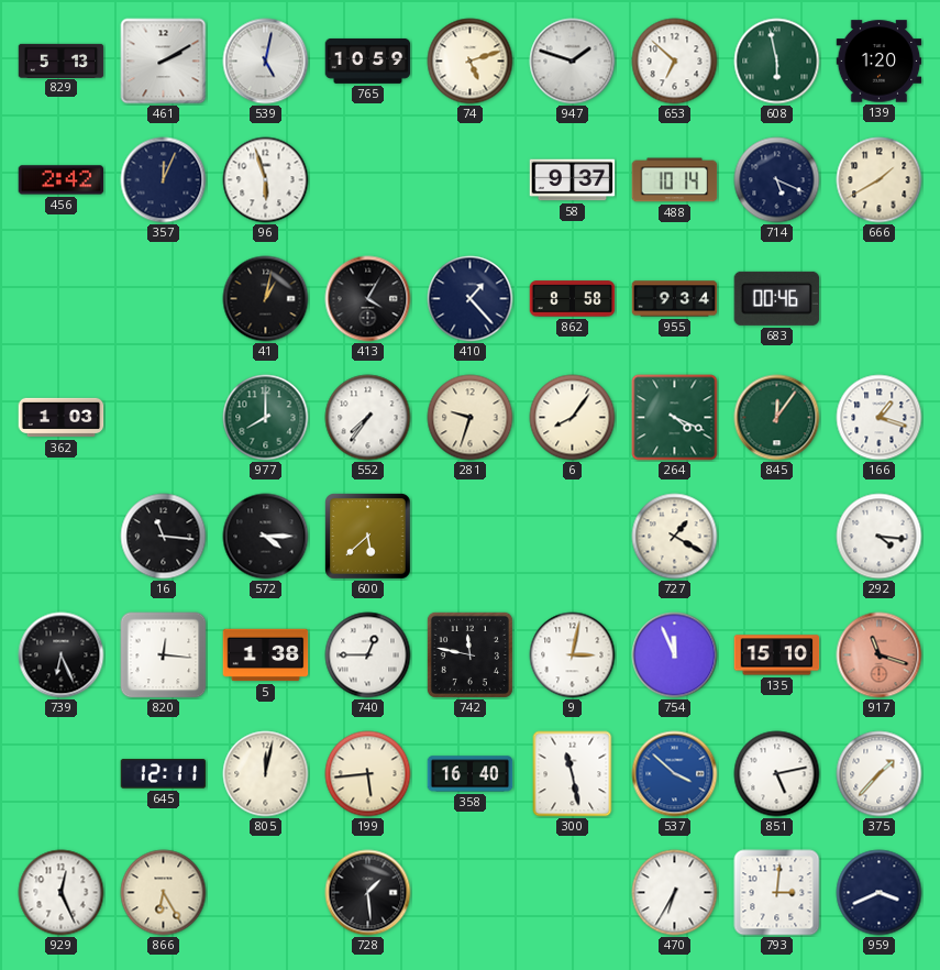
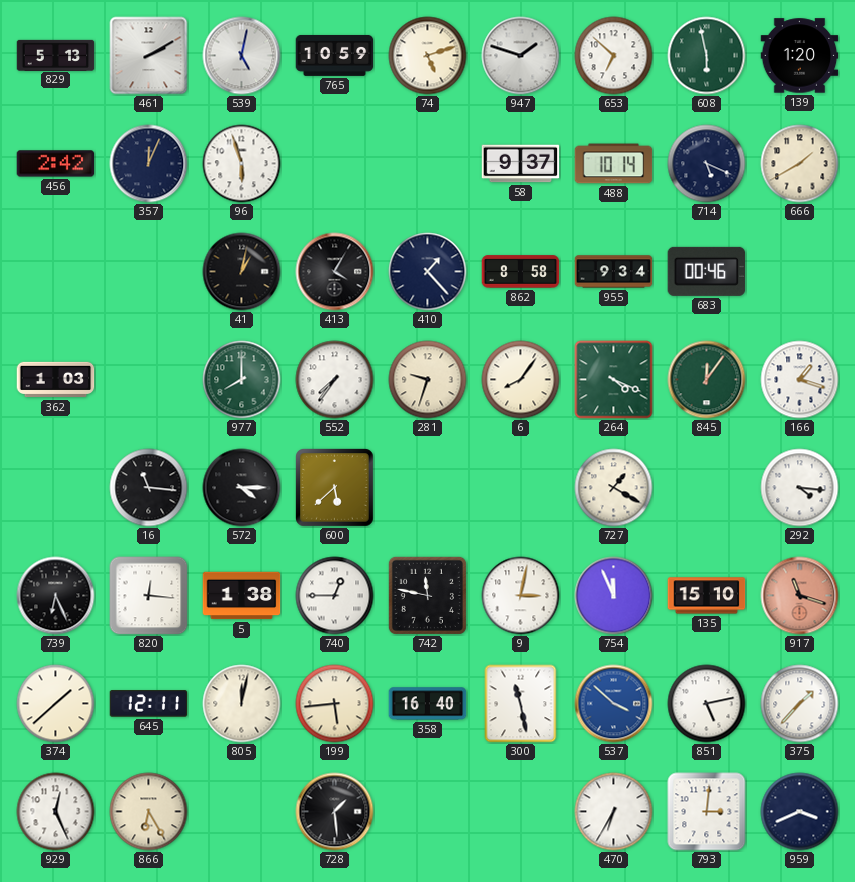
374: none -> 1:38 (56, 704)
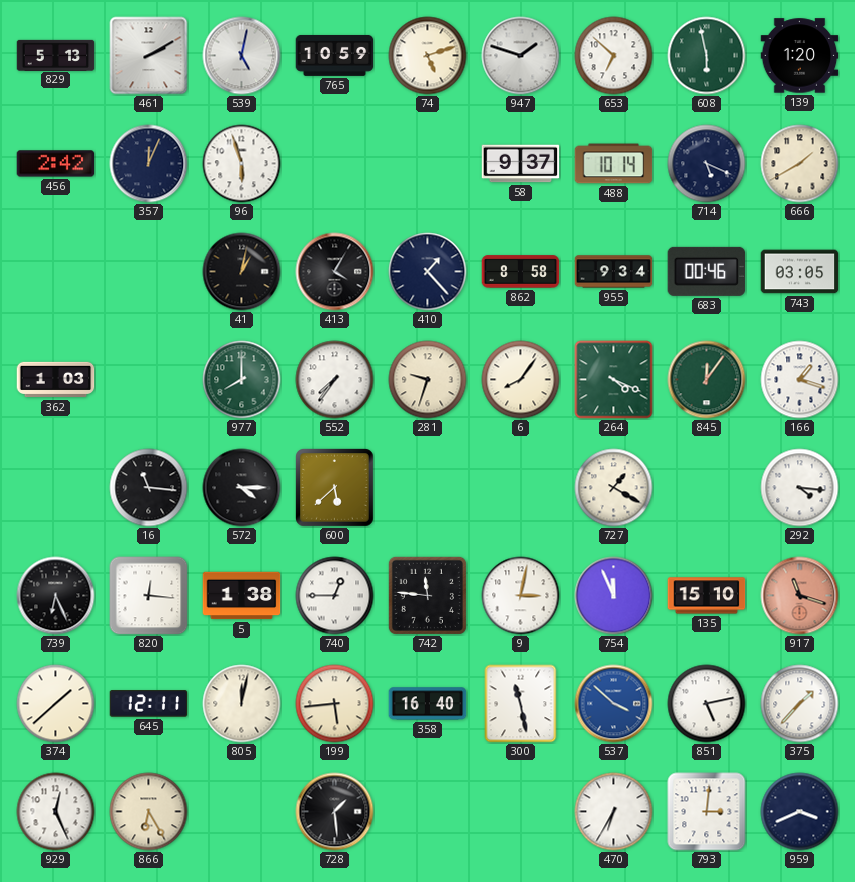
743: none -> 03:05 (800, 272)
742: 11:47 -> 11:46 (427, 595)
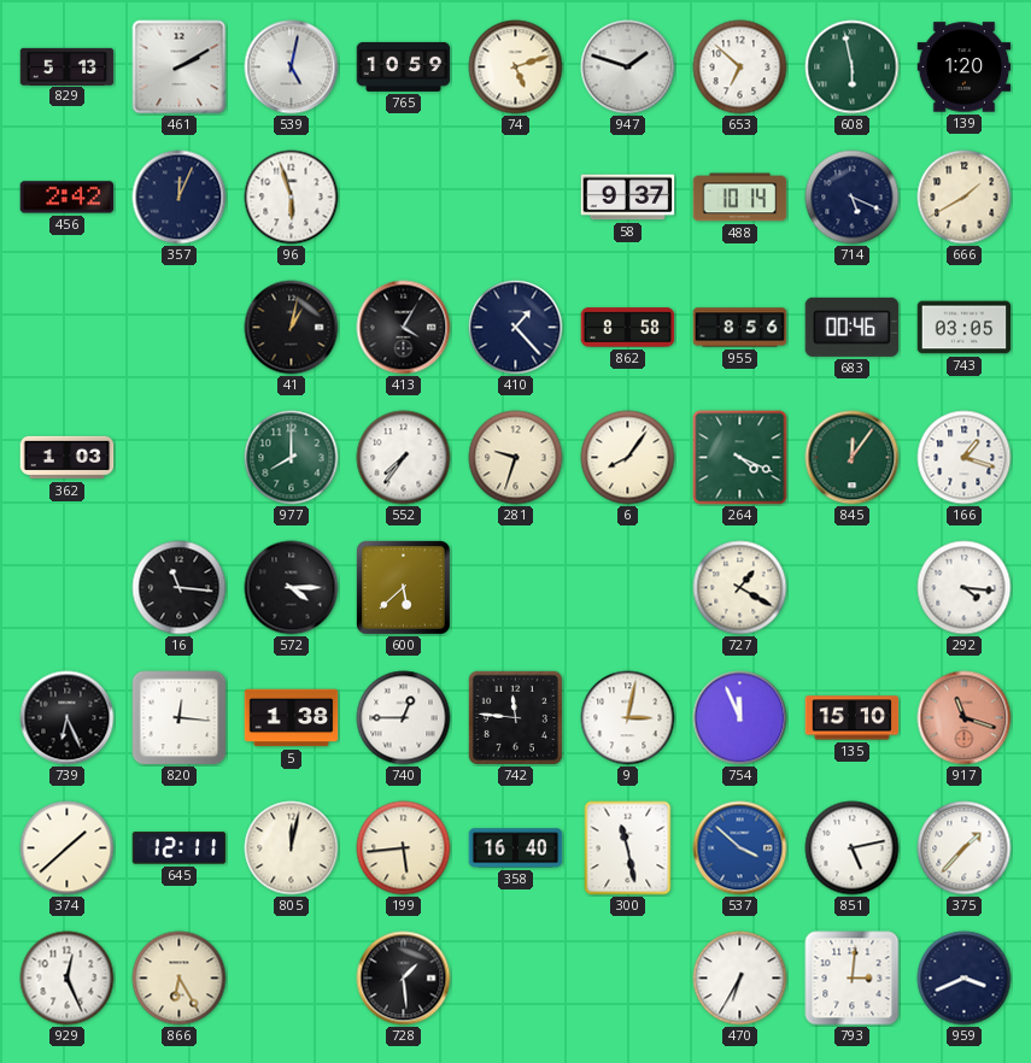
955: 9:34 -> 8:56 (740, 328)
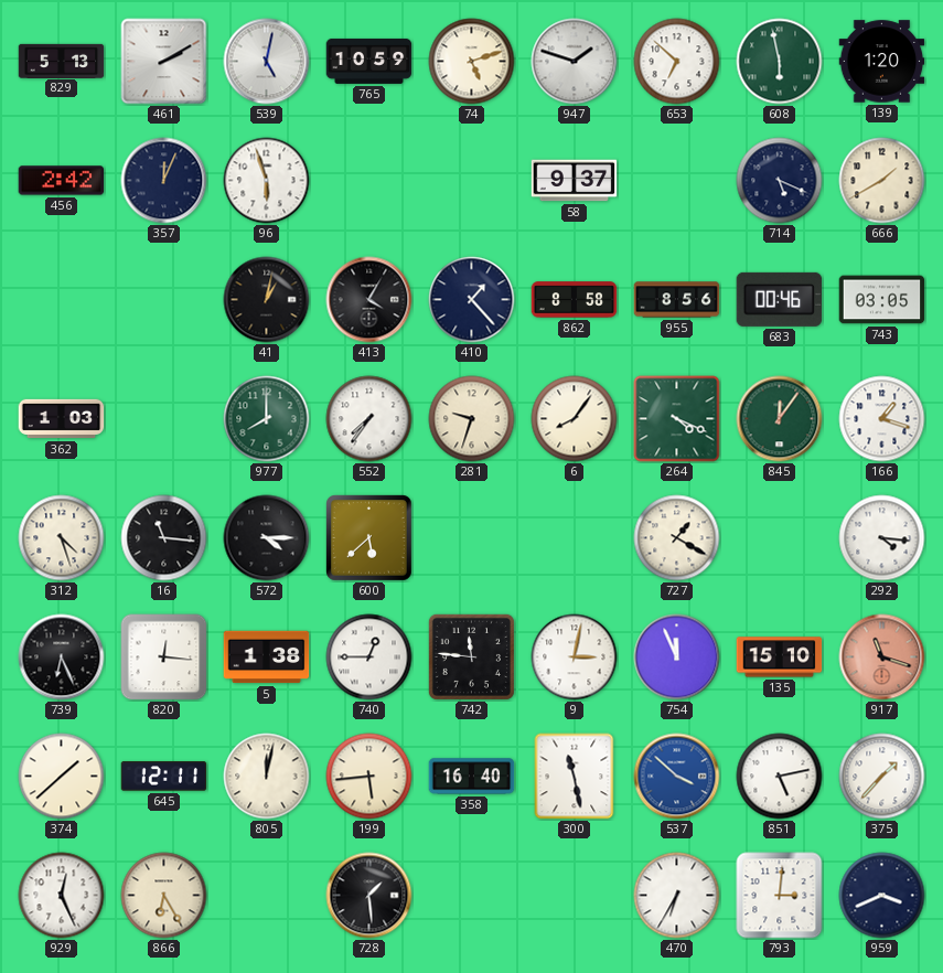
488: 10:14 -> none (740, 198)
312: none -> 4:27 (62, 538)
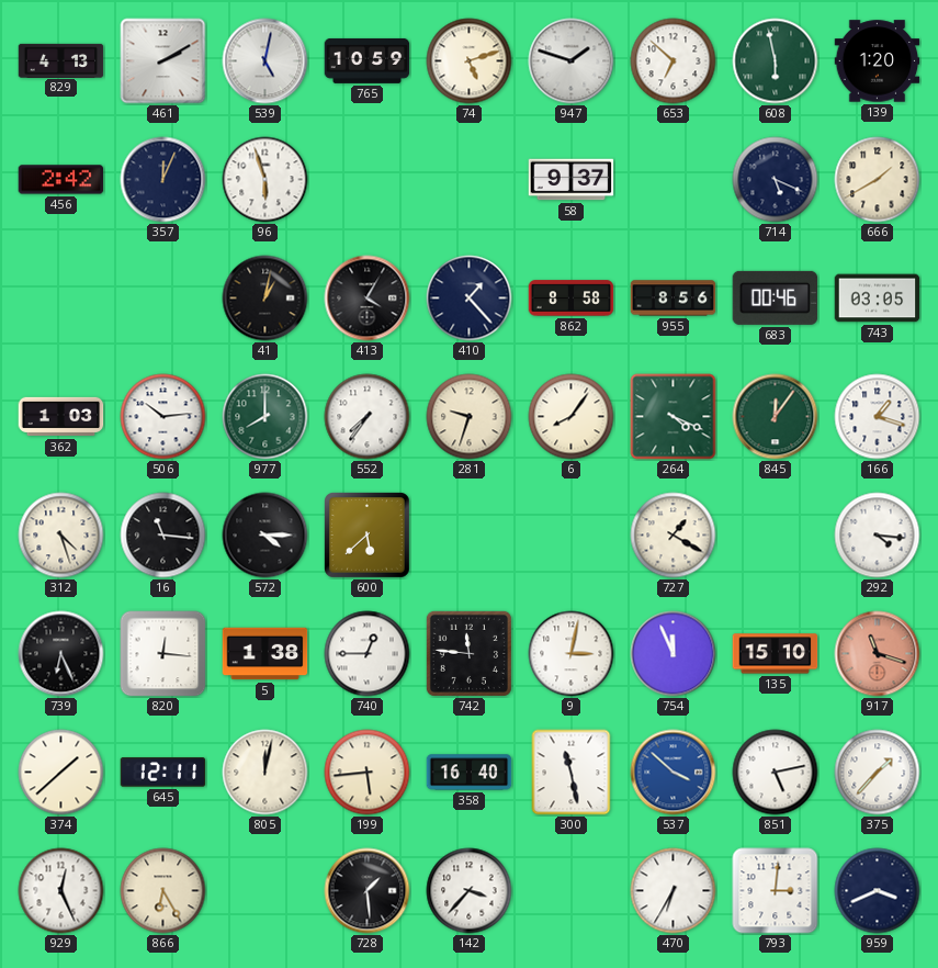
829: 5:13 -> 4:13 (61, 60)
506: none -> 10:14 (163, 417)
142: none -> 3:37 (470, 891)
